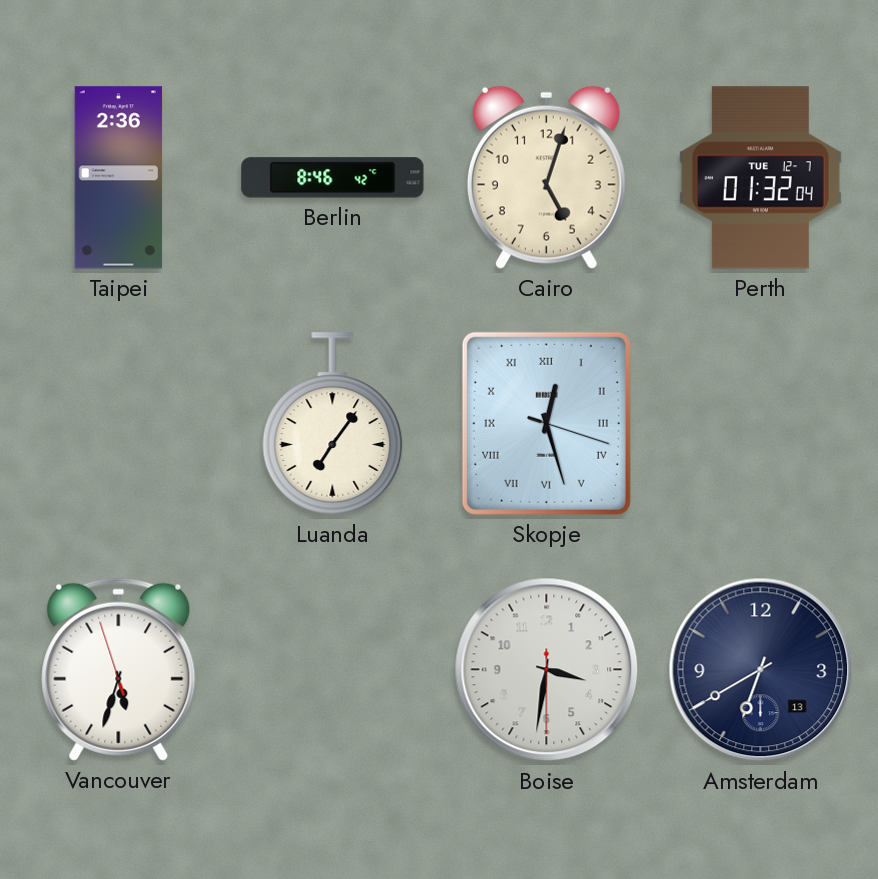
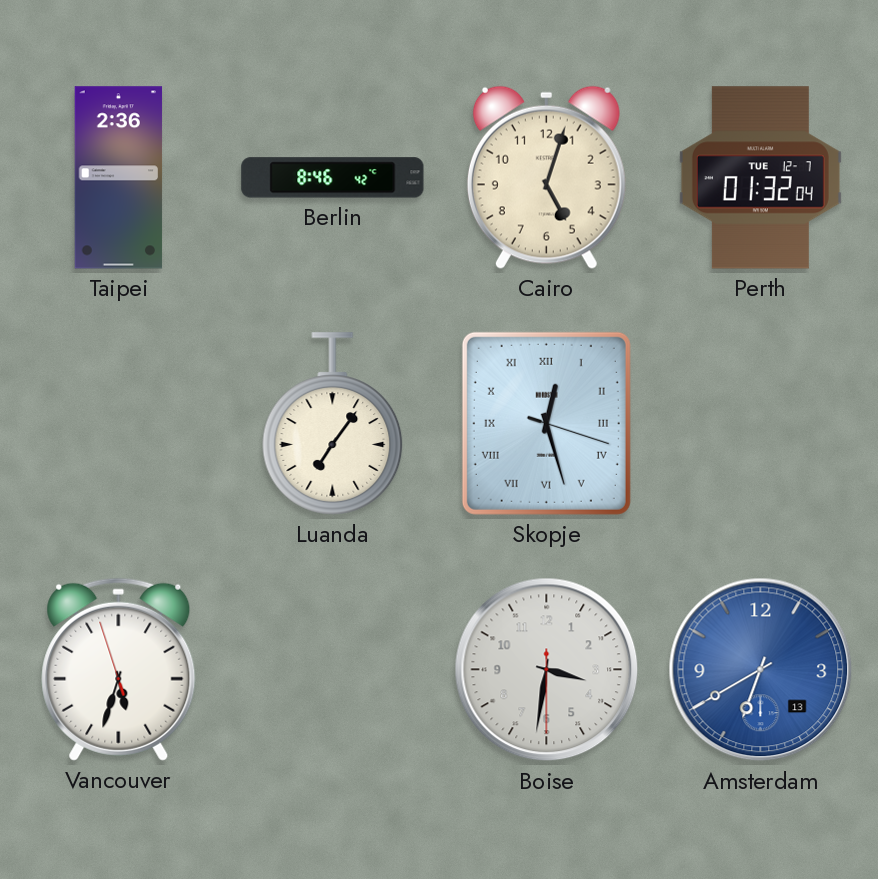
Amsterdam dial: navy -> blue (761, 670)
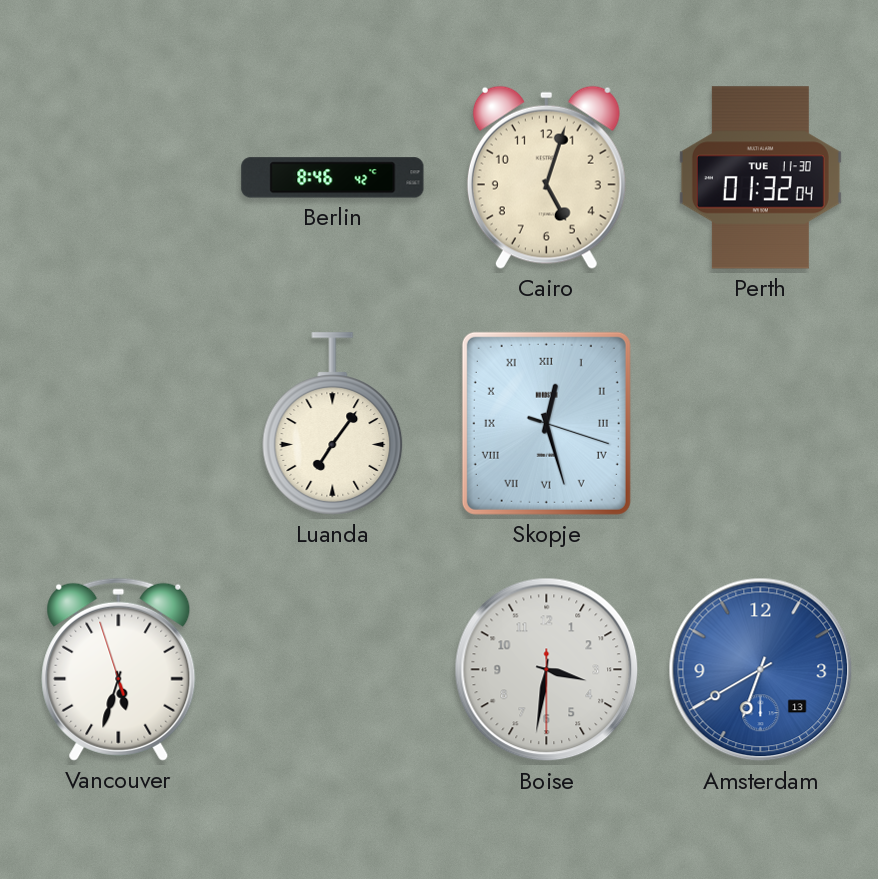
Taipei: 2:36 -> none (119, 178)
Perth date: TUE 12-7 -> TUE 11-30 (760, 178)
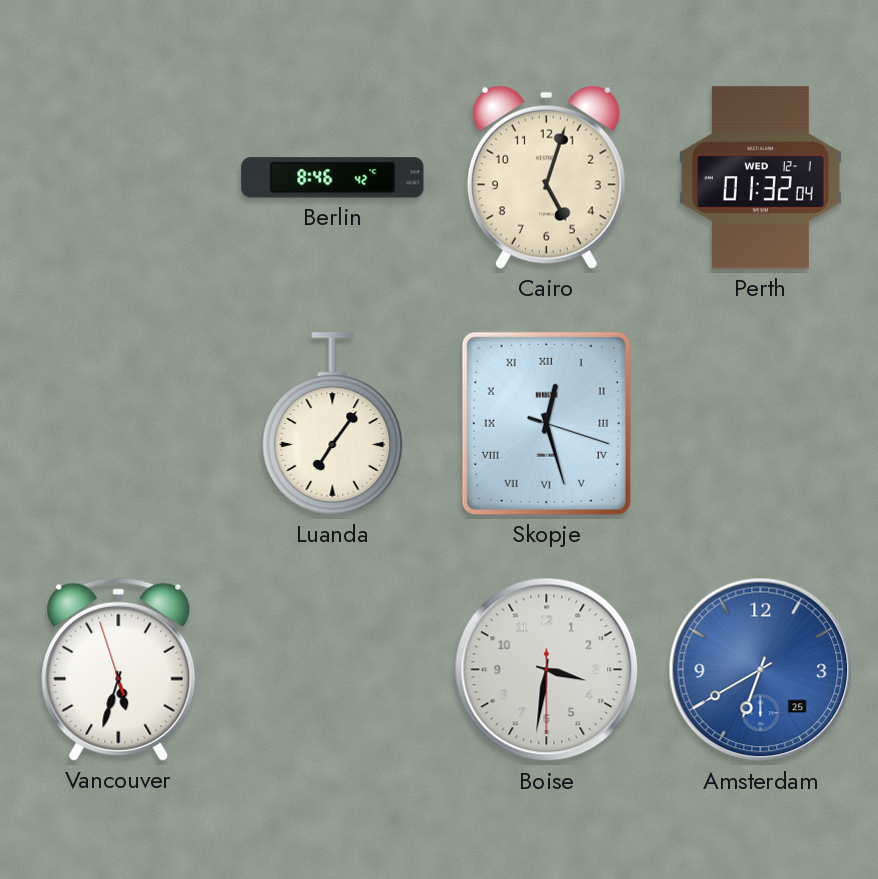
Perth date: TUE 11-30 -> WED 12-1 (760, 178)
Amsterdam date: 13 -> 25 (761, 670)
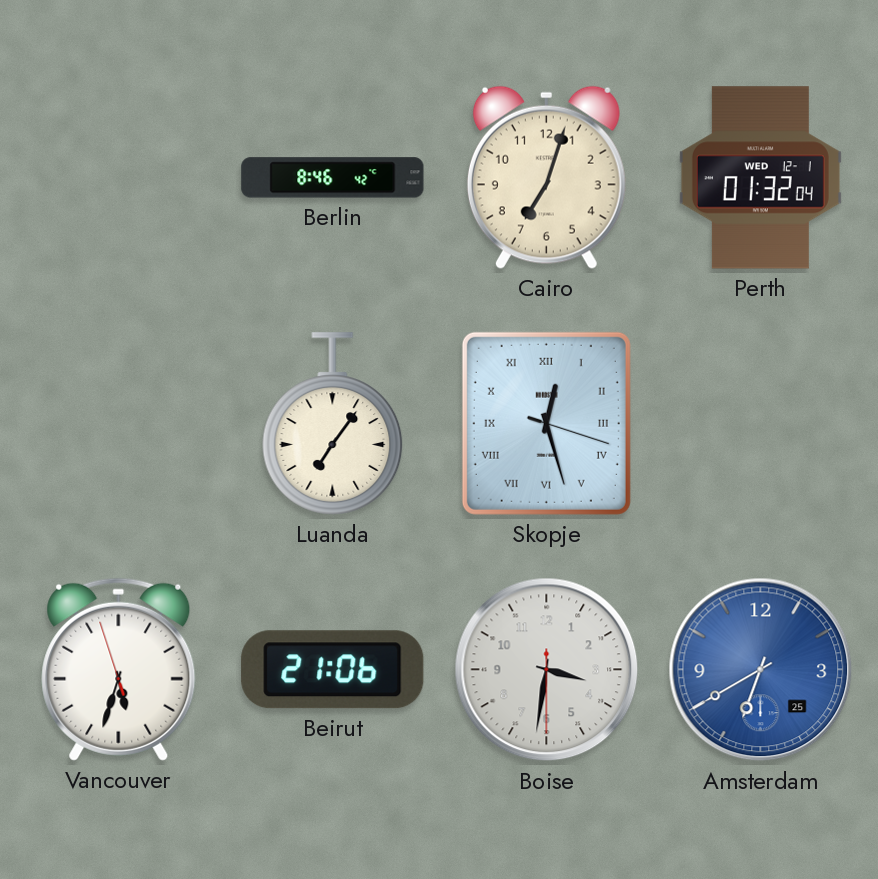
Cairo: 5:03 -> 7:03 (546, 177)
Beirut: none -> 21:06 (333, 670)
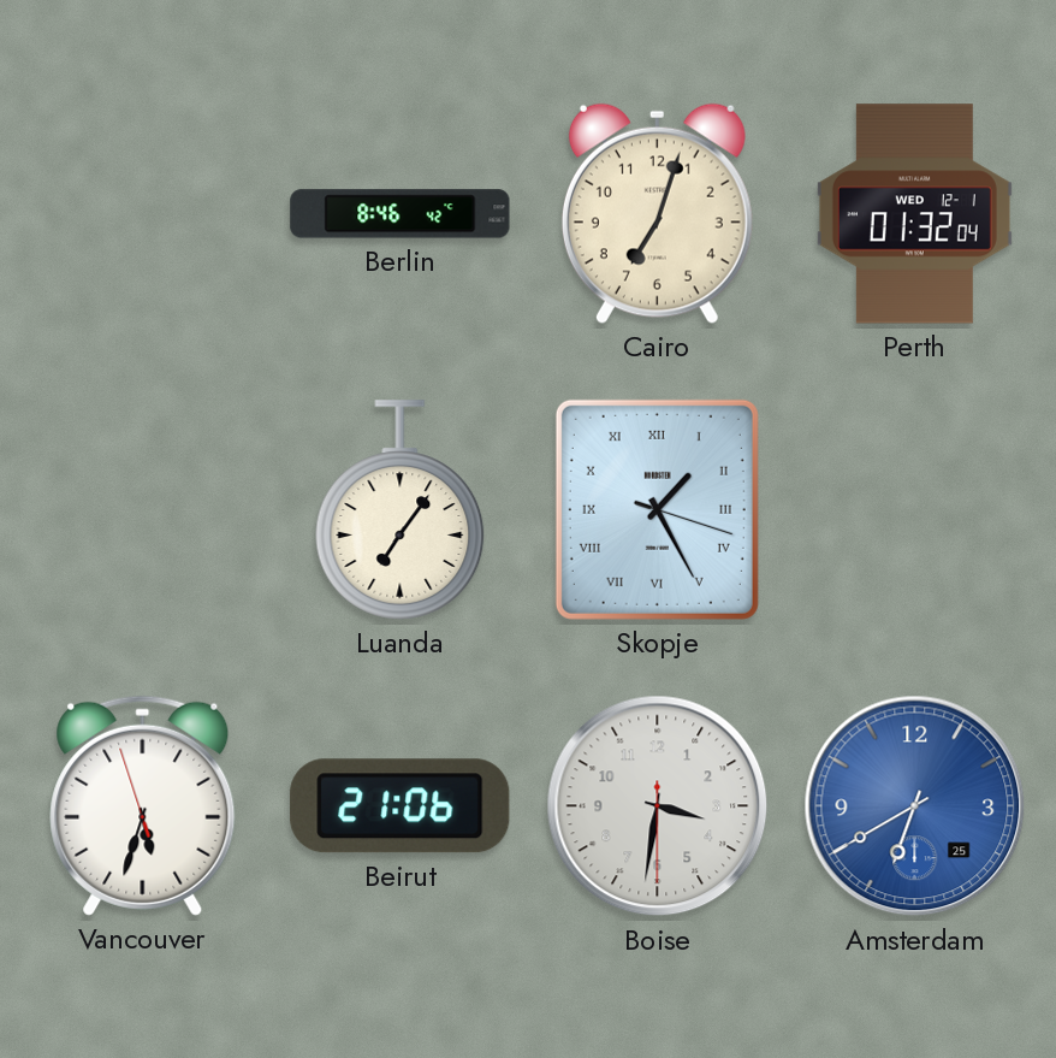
Skopje: 12:27 -> 1:25 (657, 509)
